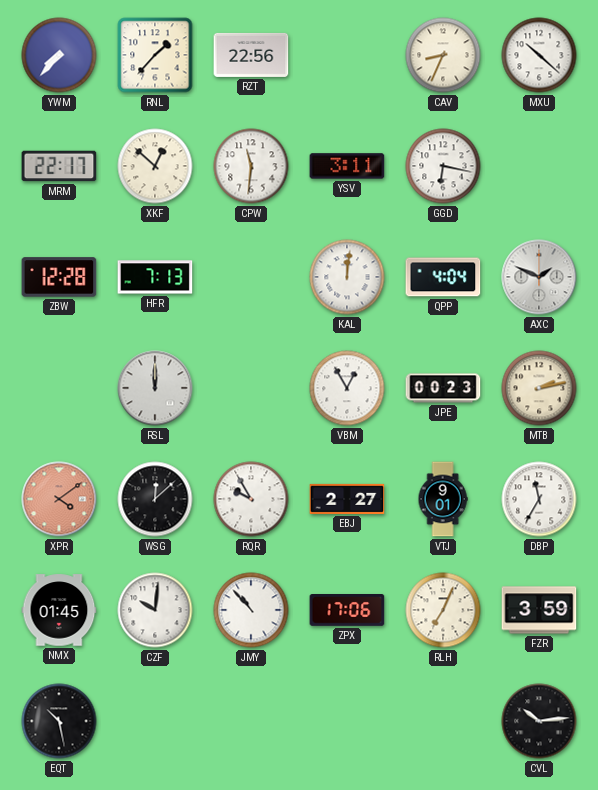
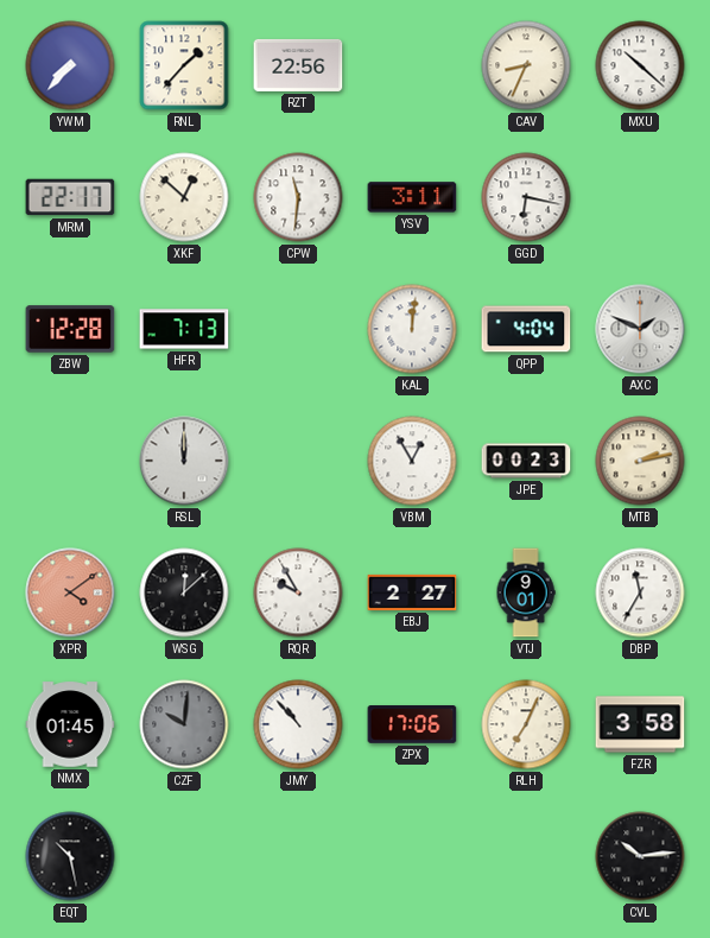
CZF dial: white -> grey (184, 724)
FZR: 3:59 -> 3:58 (640, 724)
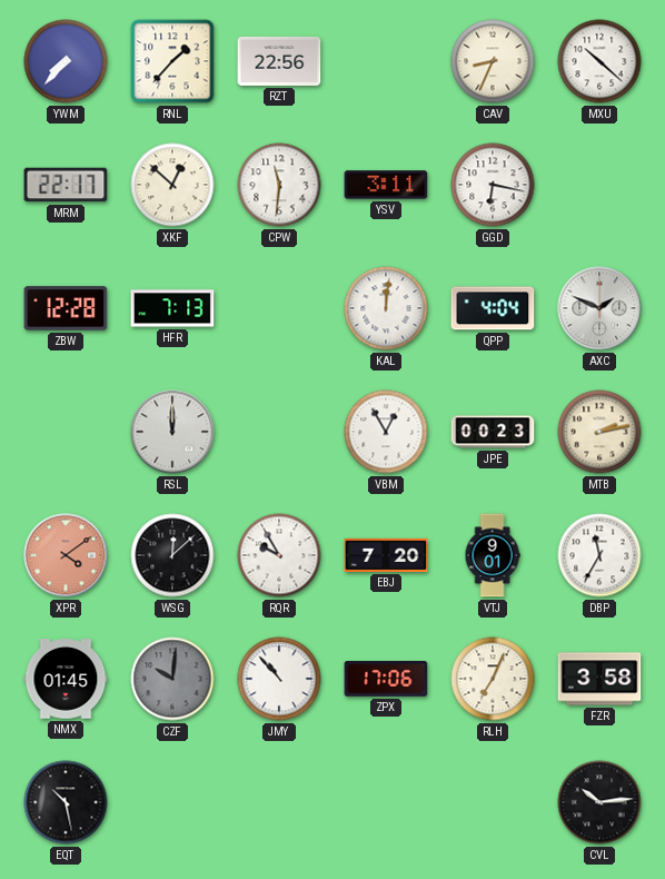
EBJ: 2:27 -> 7:20 (386, 555)
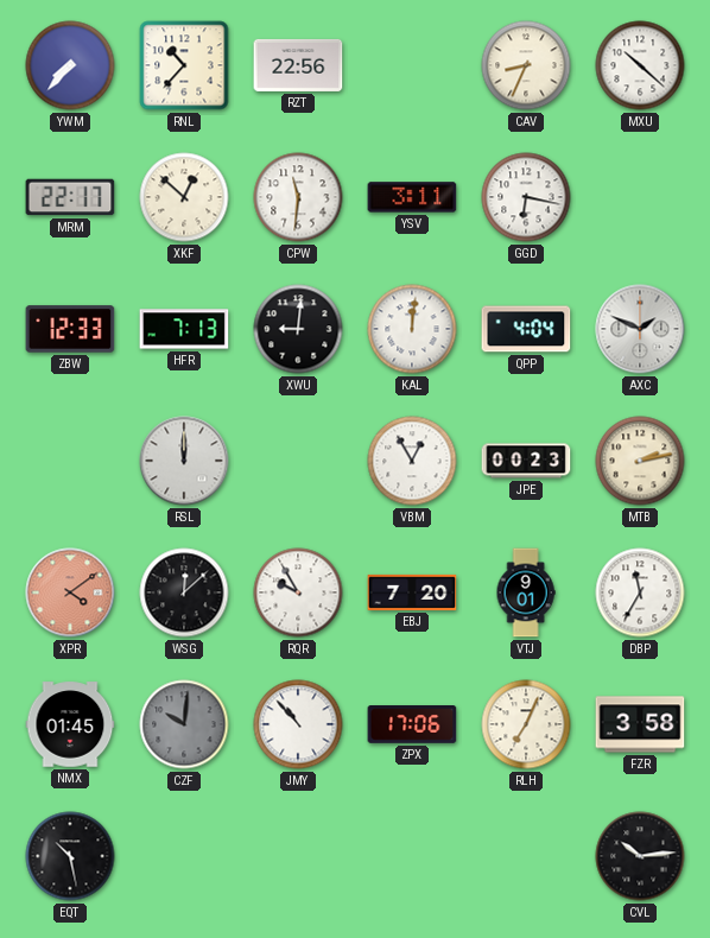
RNL: 1:37 -> 10:37 (184, 65)
ZBW: 12:28 -> 12:33 (70, 329)
XWU: none -> 9:01 (298, 329)
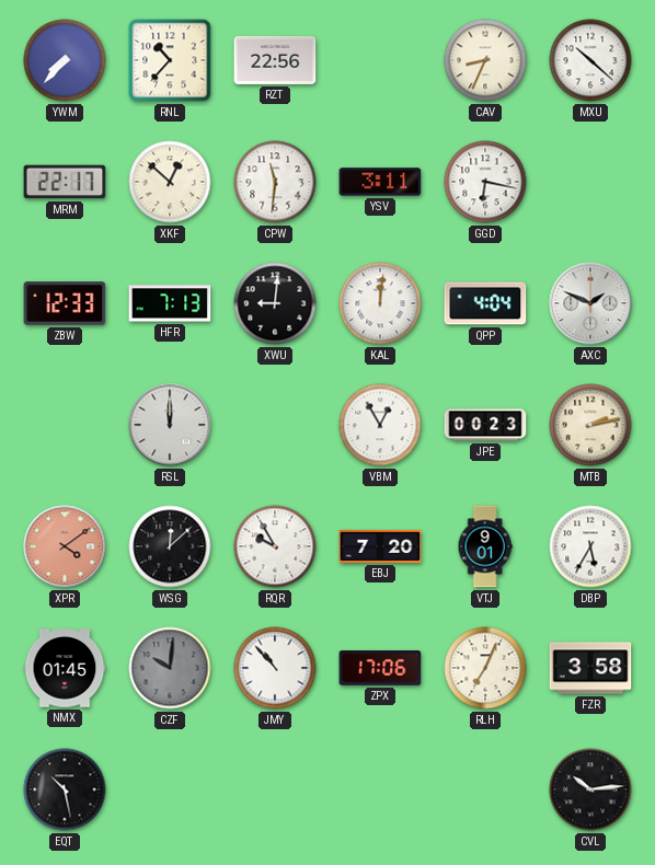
DBP: 11:35 -> 5:35 (590, 546)
